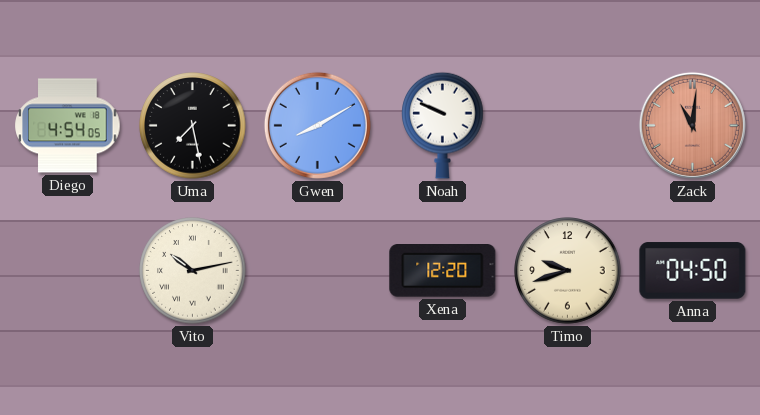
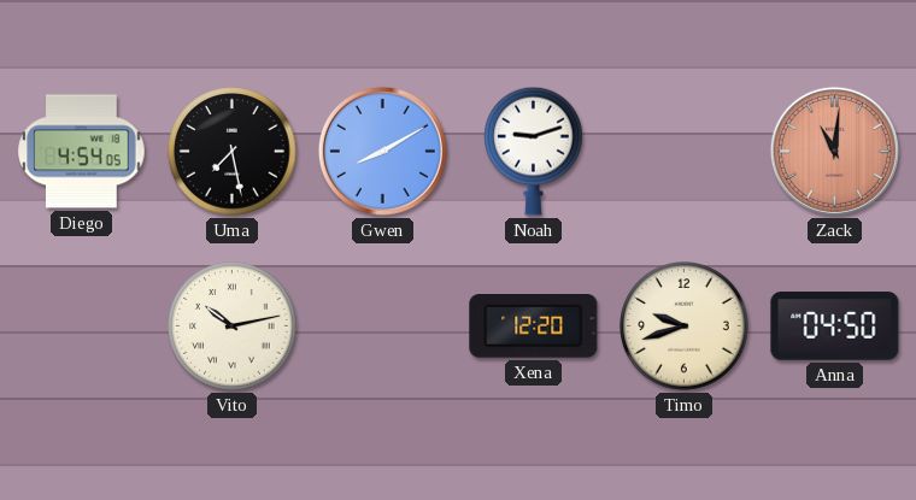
Noah: 9:49 -> 9:12 (534, 151)
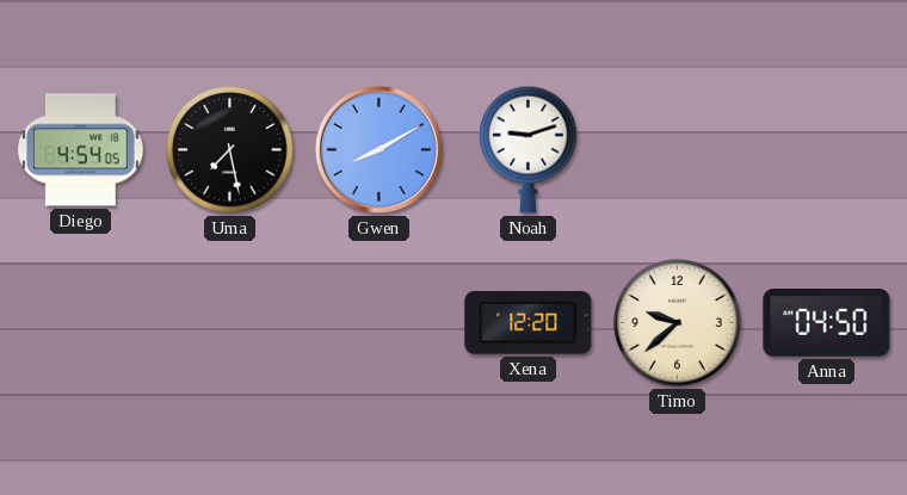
Zack: 11:01 -> none (834, 151)
Vito: 10:13 -> none (233, 327)
Timo: 9:42 -> 9:38 (678, 323)
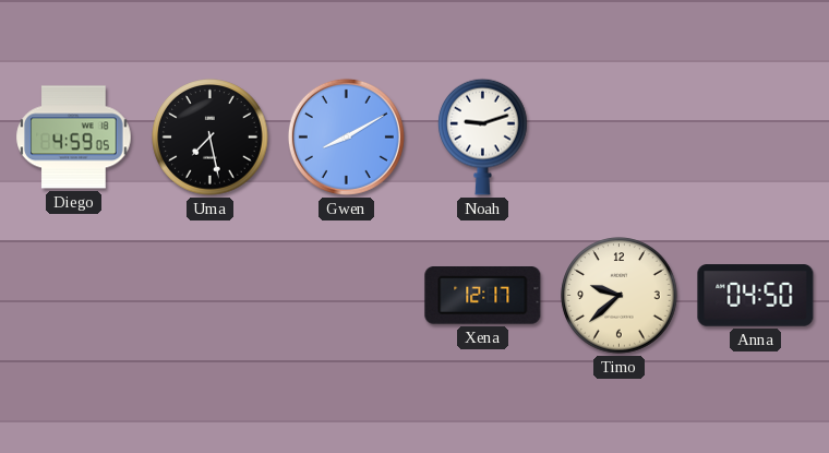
Diego: 4:54 -> 4:59 (74, 138)
Xena: 12:20 -> 12:17 (483, 296)
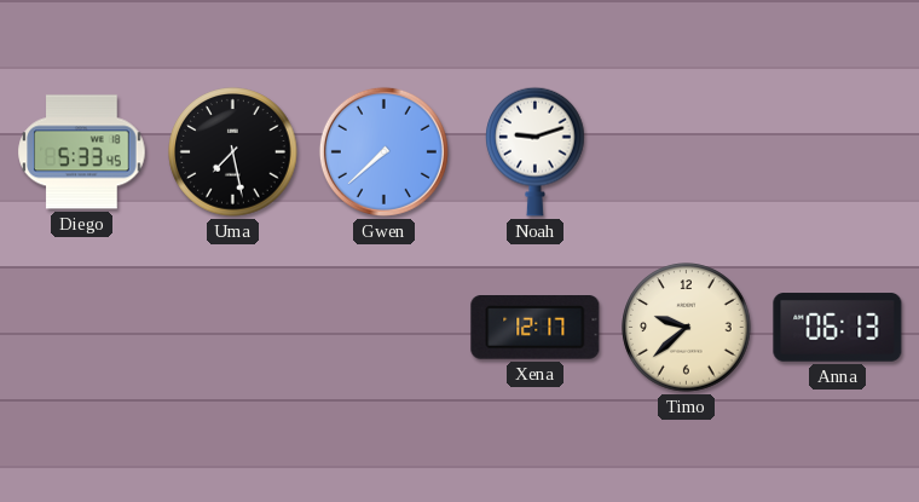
Diego: 4:59 -> 5:33 (82, 152)
Gwen: 8:10 -> 7:38 (383, 151)
Anna: 04:50 -> 06:13 (838, 328)
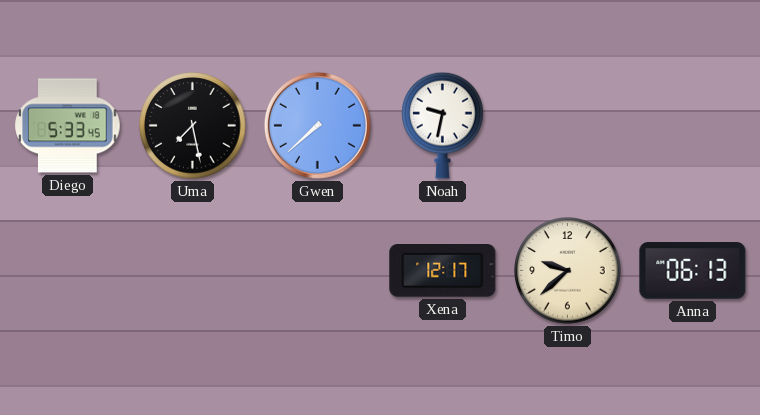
Noah: 9:12 -> 9:32 (443, 125)
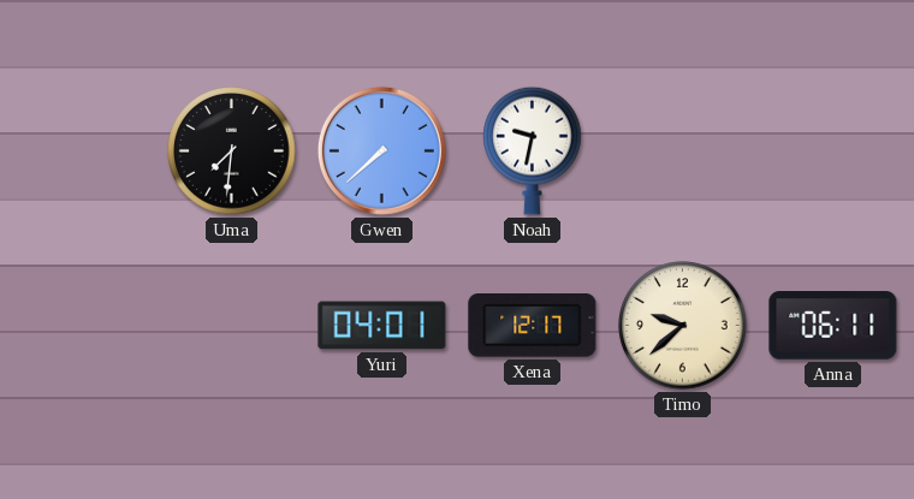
Diego: 5:33 -> none (68, 126)
Uma: 7:28 -> 7:31 (232, 152)
Yuri: none -> 04:01 (382, 326)
Anna: 06:13 -> 06:11 (833, 326)
